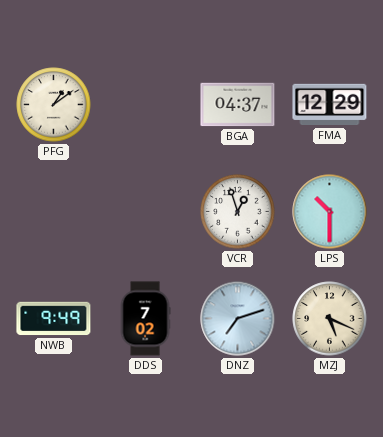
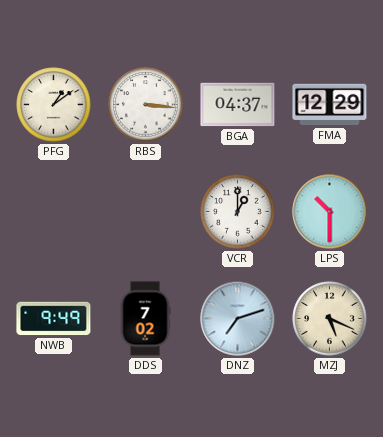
RBS: none -> 3:16 (146, 105)
VCR: 12:57 -> 1:00 (238, 212)
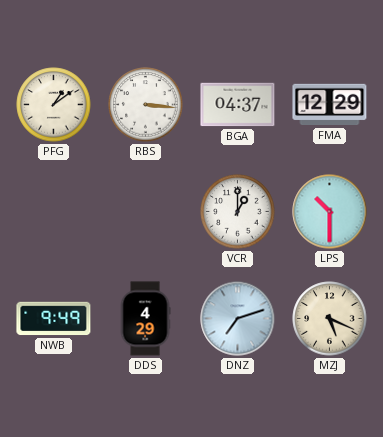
DDS: 7:02 -> 4:29 (145, 319)
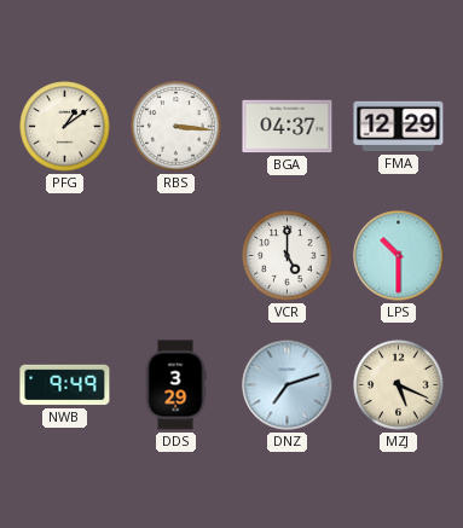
VCR: 1:00 -> 5:00 (288, 256)
DDS: 4:29 -> 3:29 (175, 385)
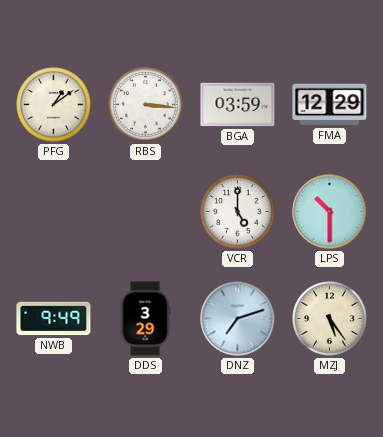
BGA: 04:37 -> 03:59 (238, 105)
MZJ: 5:19 -> 5:24 (330, 319)
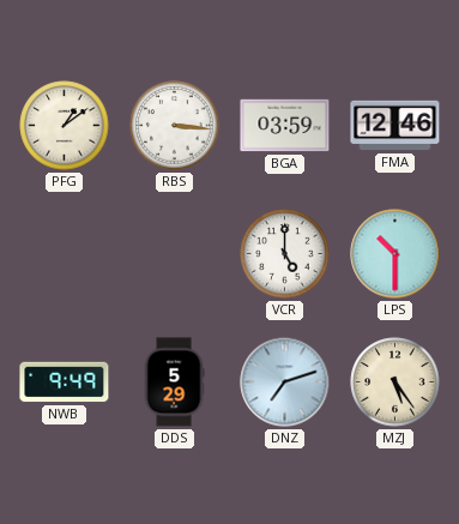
FMA: 12:29 -> 12:46 (395, 126)
DDS: 3:29 -> 5:29 (174, 383)
